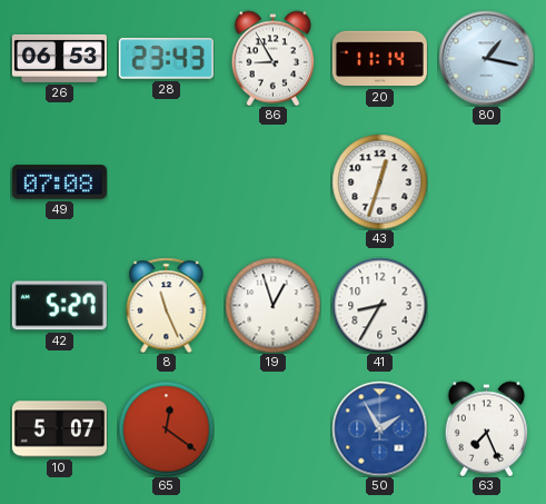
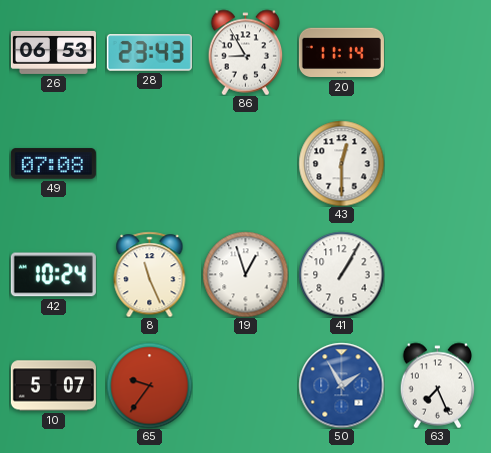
80: 1:17 -> none (486, 58)
43: 12:33 -> 12:30 (341, 163)
42: 5:27 -> 10:24 (53, 275)
41: 8:35 -> 1:05 (341, 274)
65: 12:21 -> 9:36 (149, 385)
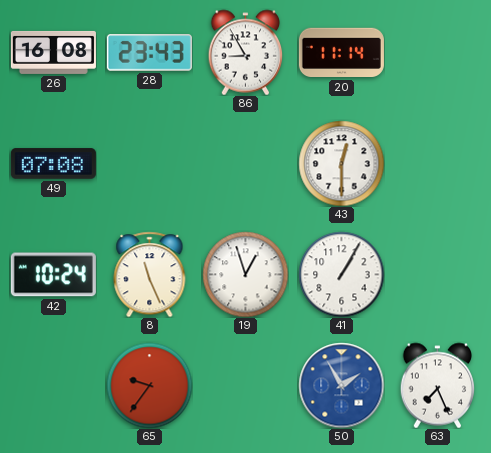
26: 06:53 -> 16:08 (53, 52)
10: 5:07 -> none (53, 386)
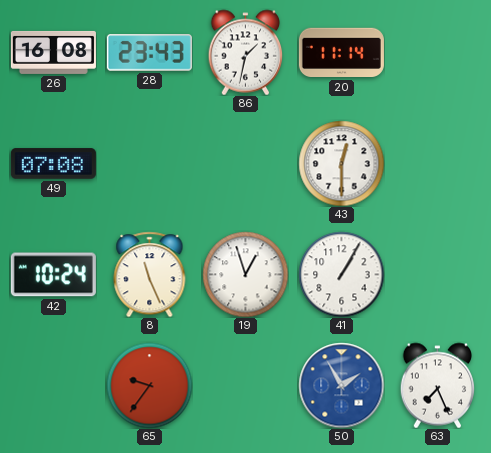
86: 8:55 -> 1:32 (246, 52)
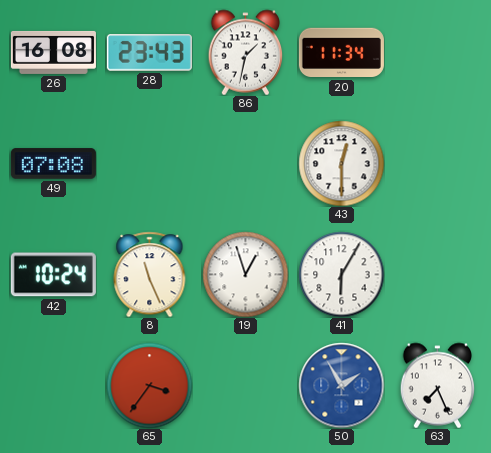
20: 11:14 -> 11:34 (341, 53)
41: 1:05 -> 6:05 (341, 274)
65: 9:36 -> 3:36 (149, 385)
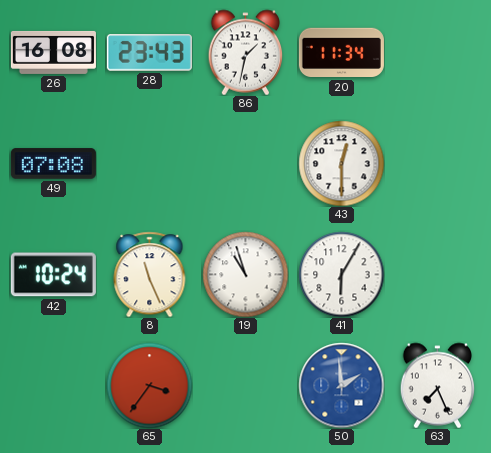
19: 12:57 -> 10:57 (245, 274)
50: 1:55 -> 1:59 (341, 385)
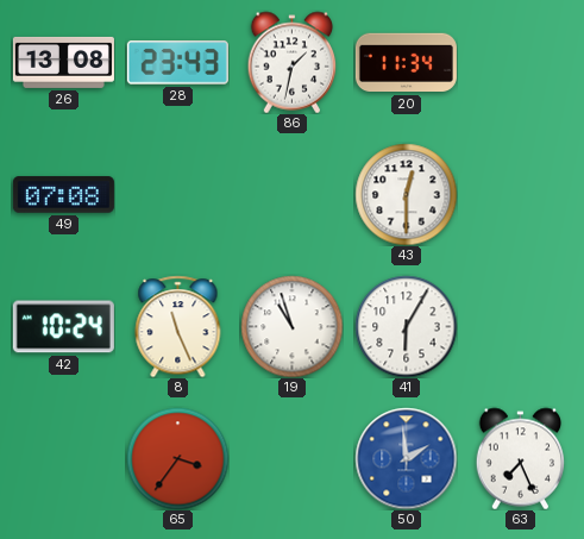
26: 16:08 -> 13:08 (63, 62)
